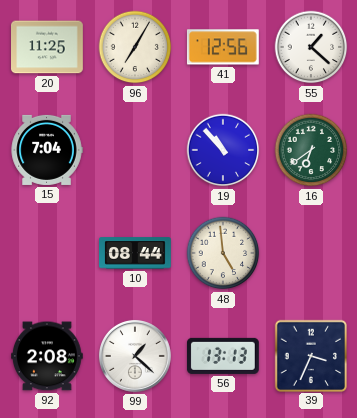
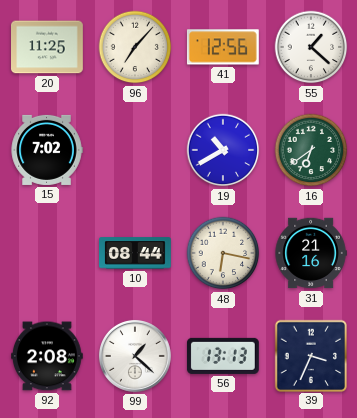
96: 7:05 -> 7:07 (135, 47)
15: 7:04 -> 7:02 (47, 150)
19: 10:53 -> 10:40 (223, 150)
48: 4:59 -> 6:17 (223, 253)
31: none -> 21:16 (311, 253)
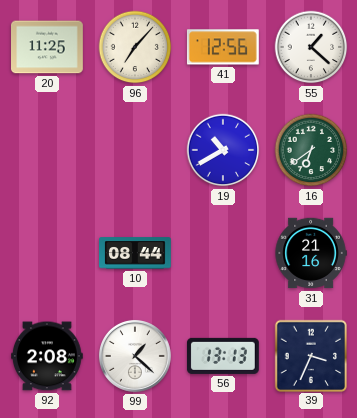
15: 7:02 -> none (47, 150)
48: 6:17 -> none (223, 253)
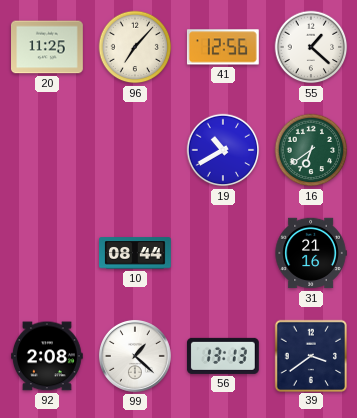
39: 3:34 -> 3:39 (310, 355)
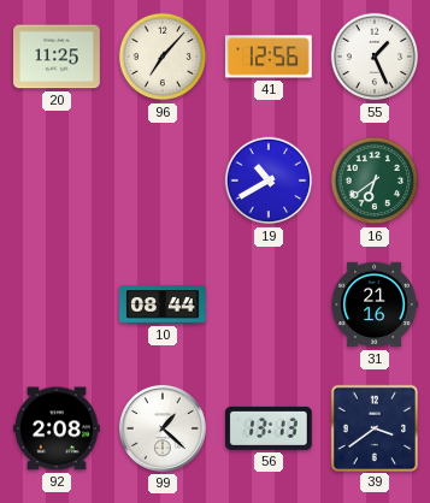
55: 1:22 -> 1:26 (375, 57)
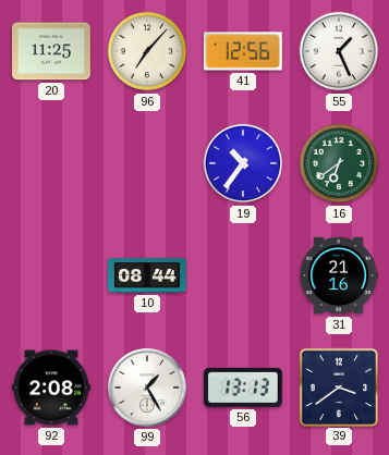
19: 10:40 -> 10:36 (243, 163)
99: 1:22 -> 1:25 (147, 388)
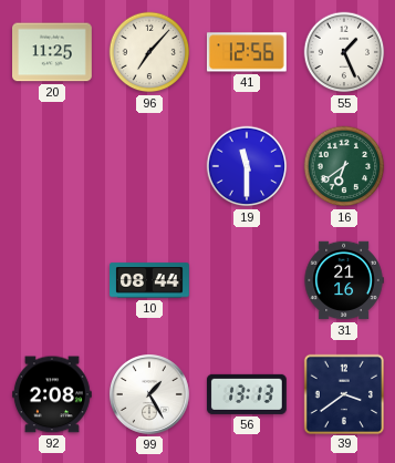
19: 10:36 -> 11:30 (247, 166)
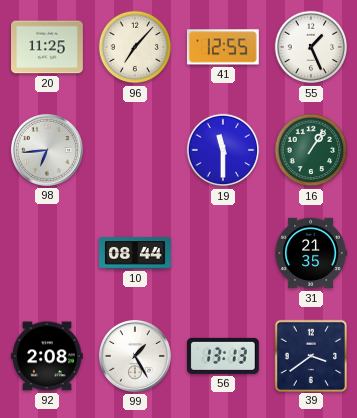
41: 12:56 -> 12:55 (223, 47)
98: none -> 6:44 (47, 150)
16: 6:39 -> 1:06 (311, 150)
31: 21:16 -> 21:35 (311, 253)
